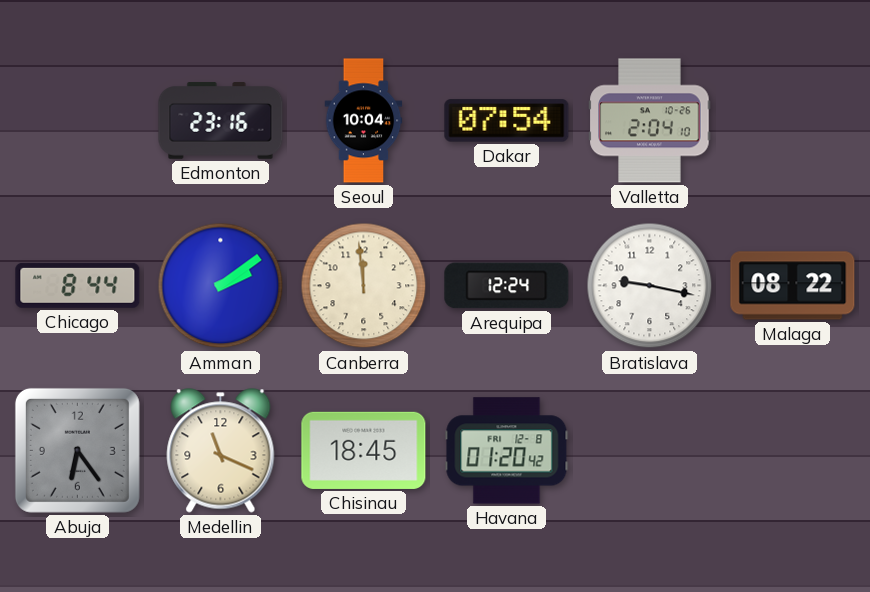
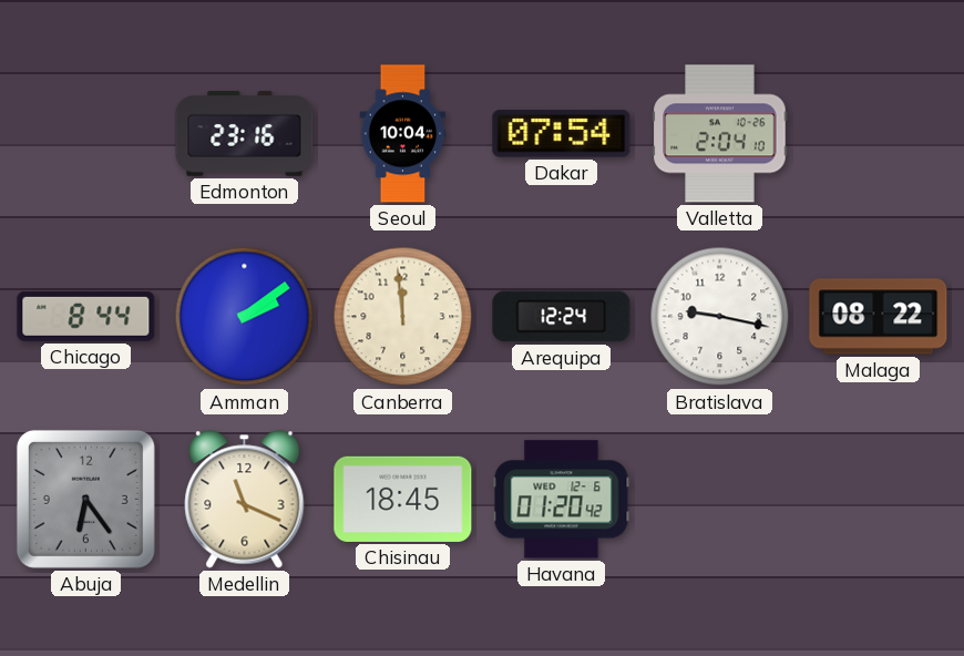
Havana date: FRI 12-8 -> WED 12-6 (562, 500)
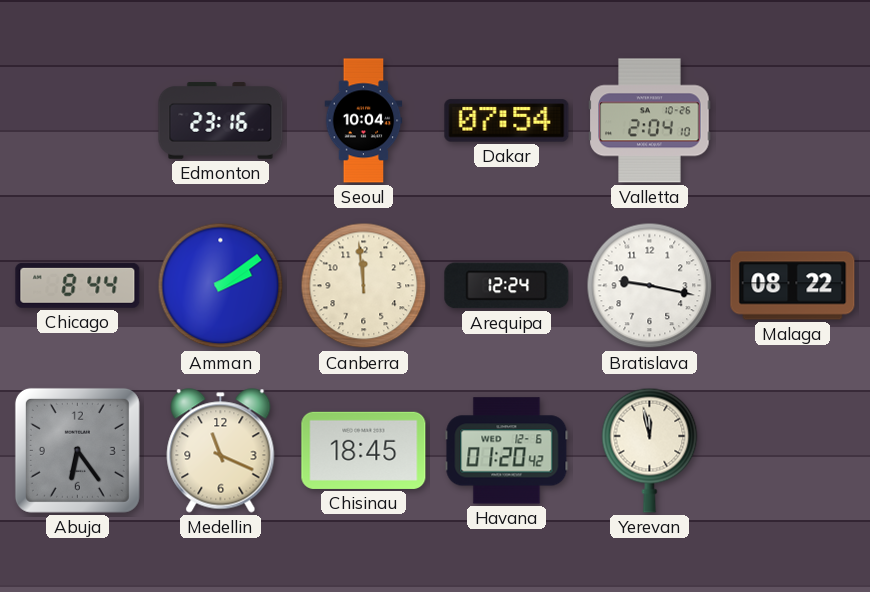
Yerevan: none -> 11:58 (650, 450)
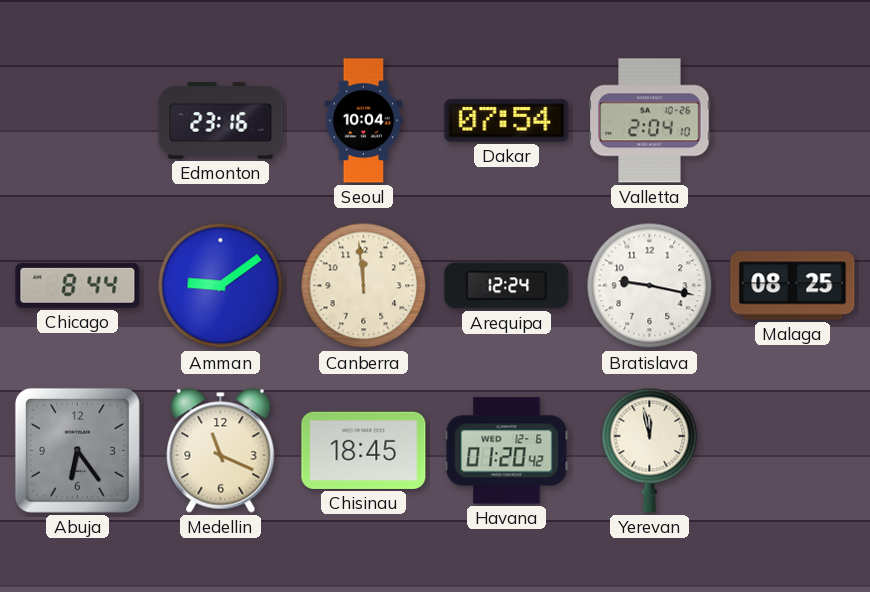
Amman: 2:09 -> 9:09 (221, 286)
Malaga: 08:22 -> 08:25 (793, 286)
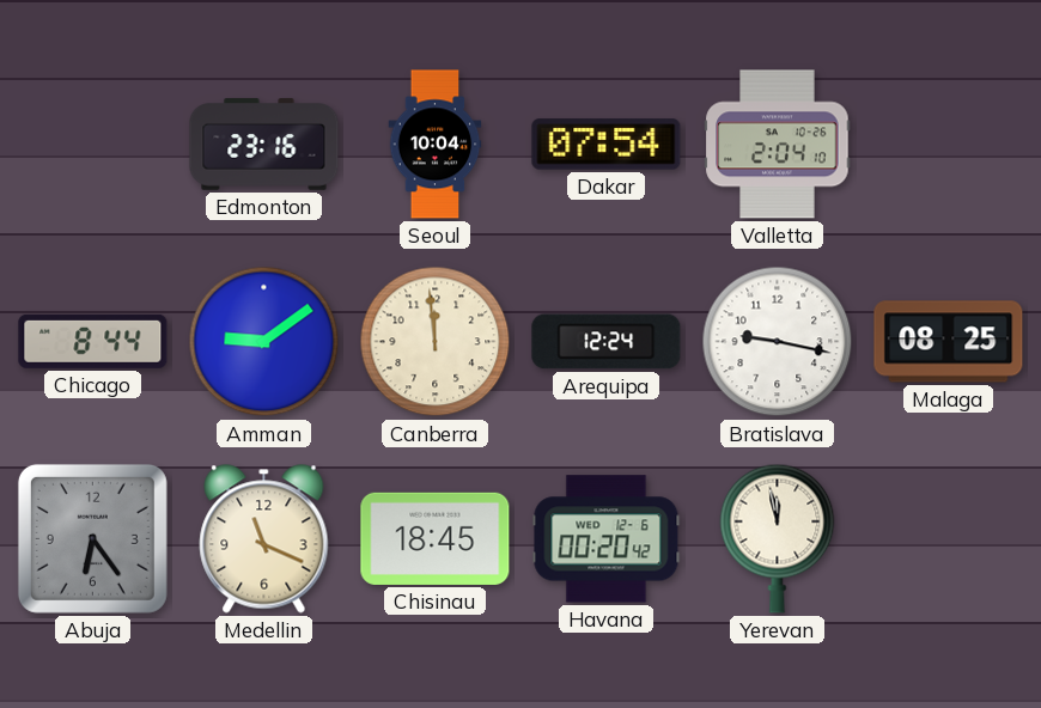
Havana: 01:20 -> 00:20 (607, 539)
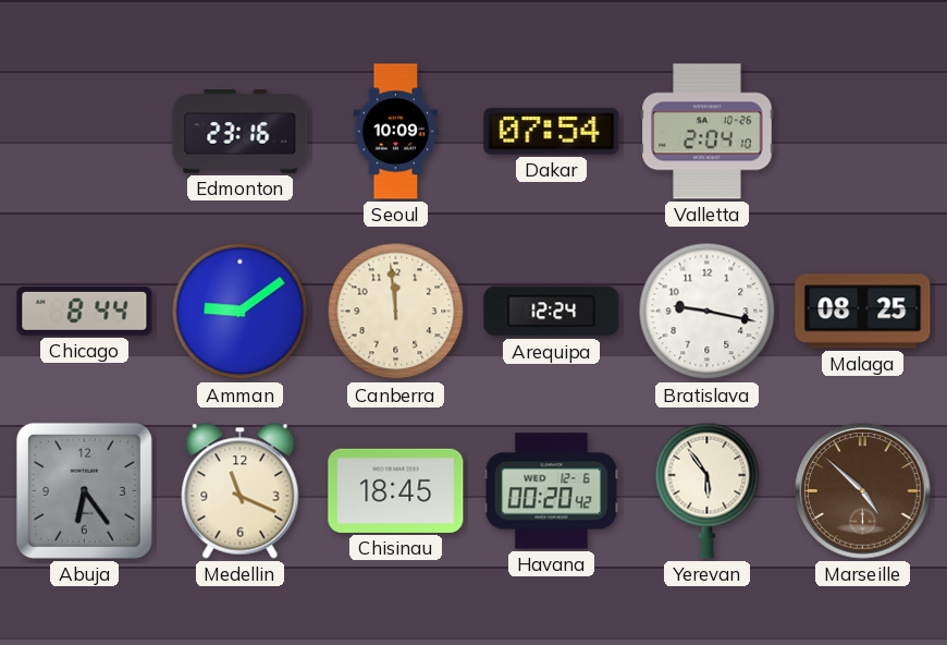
Seoul: 10:04 -> 10:09 (396, 132)
Yerevan: 11:58 -> 5:54 (708, 490)
Marseille: none -> 4:52 (863, 491)
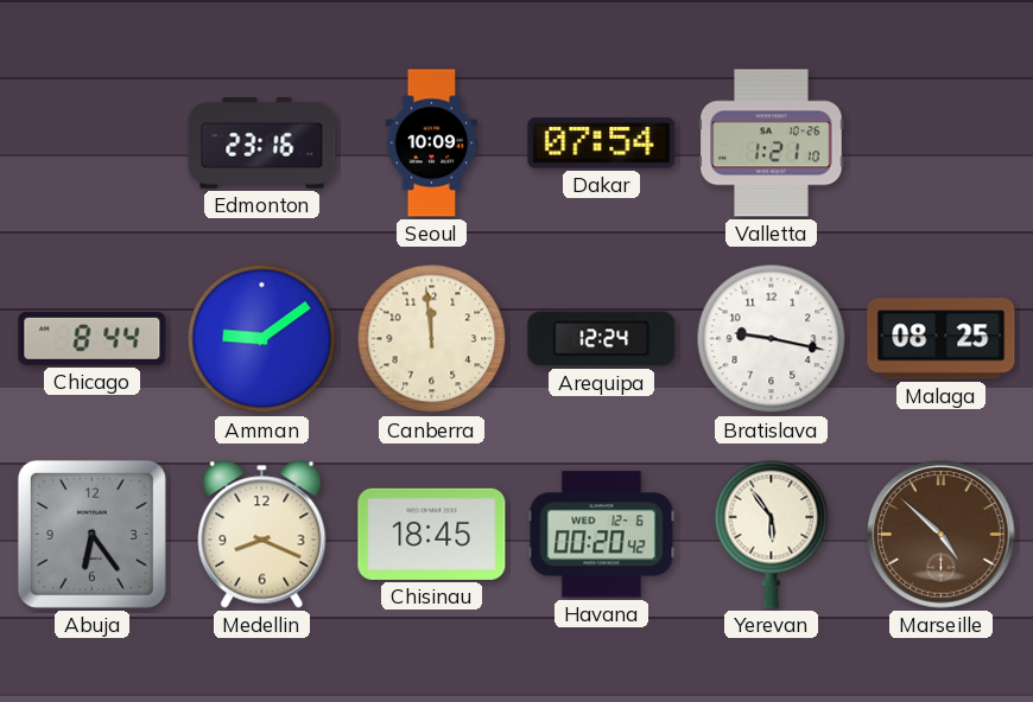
Valletta: 2:04 -> 1:21 (772, 143)
Medellin: 11:19 -> 8:19 (262, 535)
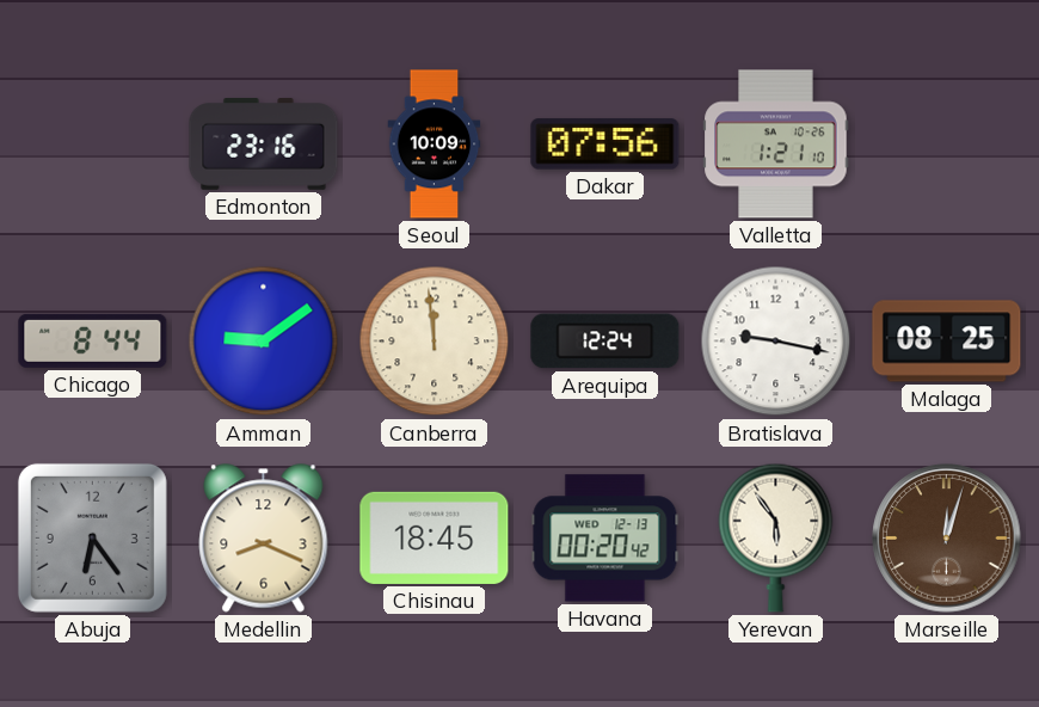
Dakar: 07:54 -> 07:56 (605, 145)
Havana date: WED 12-6 -> WED 12-13 (605, 539)
Marseille: 4:52 -> 12:03 (947, 539)
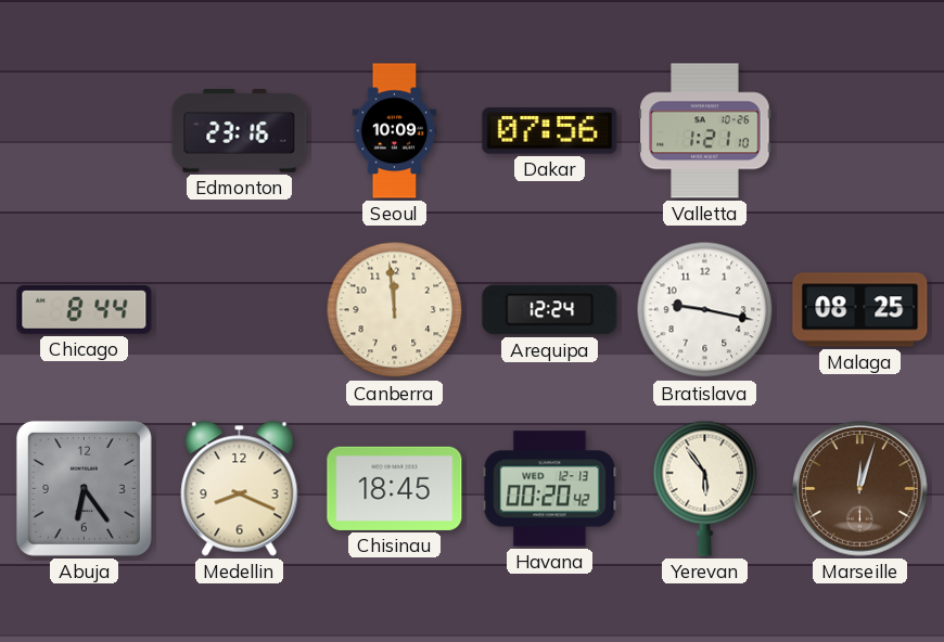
Amman: 9:09 -> none (264, 342)
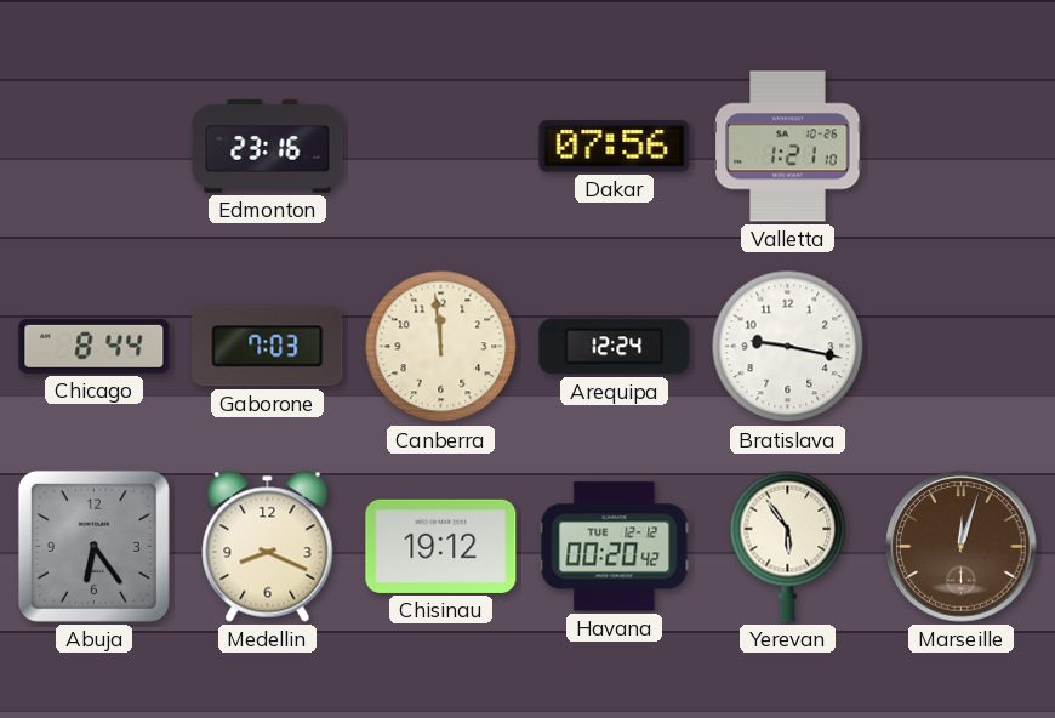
Seoul: 10:09 -> none (395, 131)
Gaborone: none -> 7:03 (268, 347)
Malaga: 08:25 -> none (860, 310)
Chisinau: 18:45 -> 19:12 (441, 546)
Havana date: WED 12-13 -> TUE 12-12 (615, 547)
